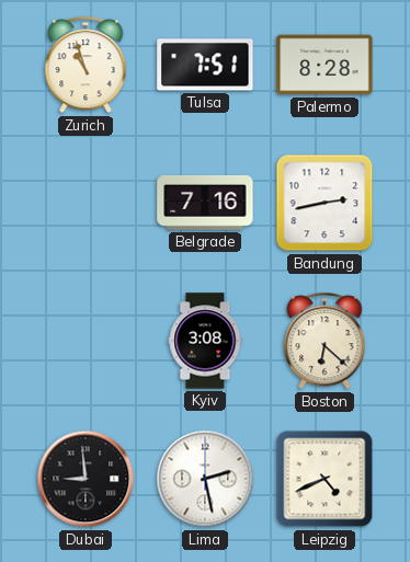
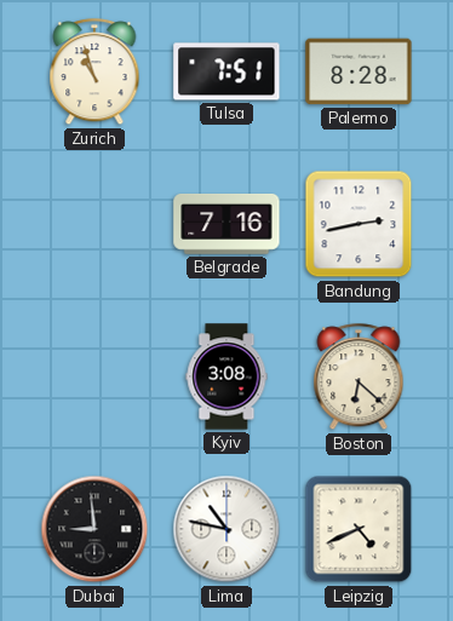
Lima: 2:28 -> 10:47 (226, 529)
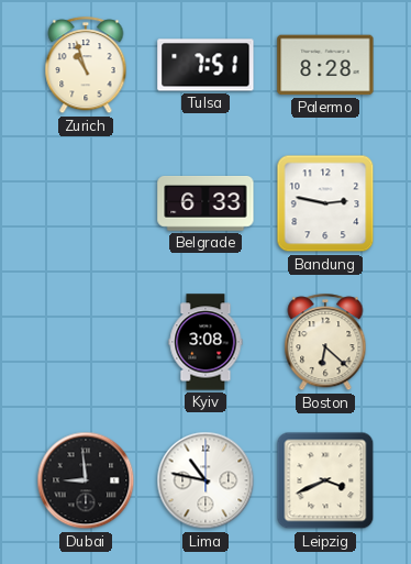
Belgrade: 7:16 -> 6:33 (205, 204)
Bandung: 2:43 -> 2:47 (325, 203)
Leipzig: 4:41 -> 3:41 (325, 480)
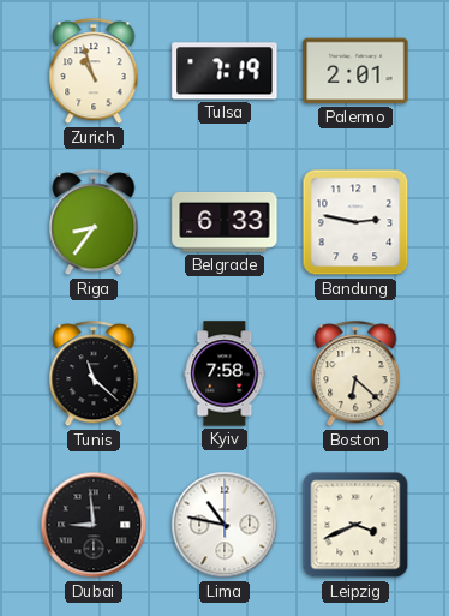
Tulsa: 7:51 -> 7:19 (224, 71)
Palermo: 8:28 -> 2:01 (355, 71)
Riga: none -> 8:36 (94, 223)
Tunis: none -> 11:22 (94, 375)
Kyiv: 3:08 -> 7:58 (224, 373)
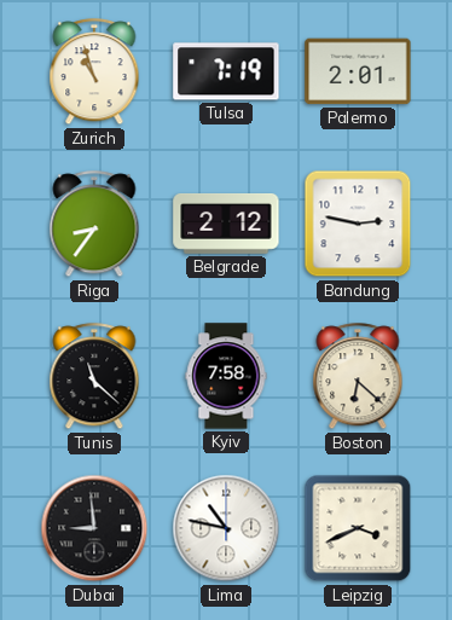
Belgrade: 6:33 -> 2:12 (226, 225)
